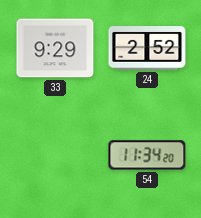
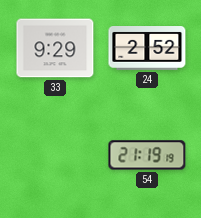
54: 11:34 -> 21:19 (147, 155)
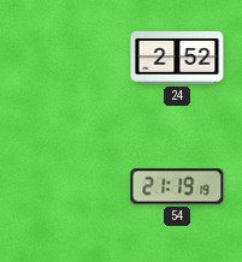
33: 9:29 -> none (55, 48)
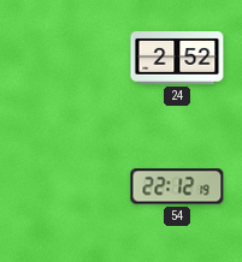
54: 21:19 -> 22:12 (177, 186)
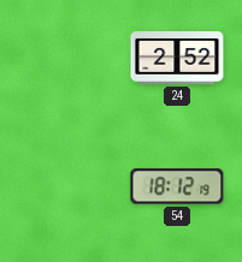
54: 22:12 -> 18:12 (177, 186)
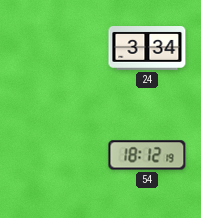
24: 2:52 -> 3:34 (147, 49)
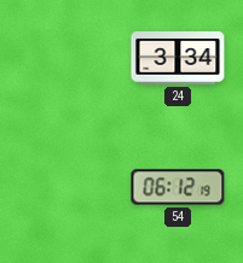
54: 18:12 -> 06:12 (178, 187)
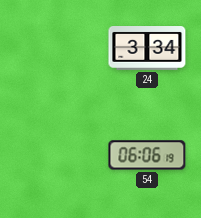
54: 06:12 -> 06:06 (147, 155)
